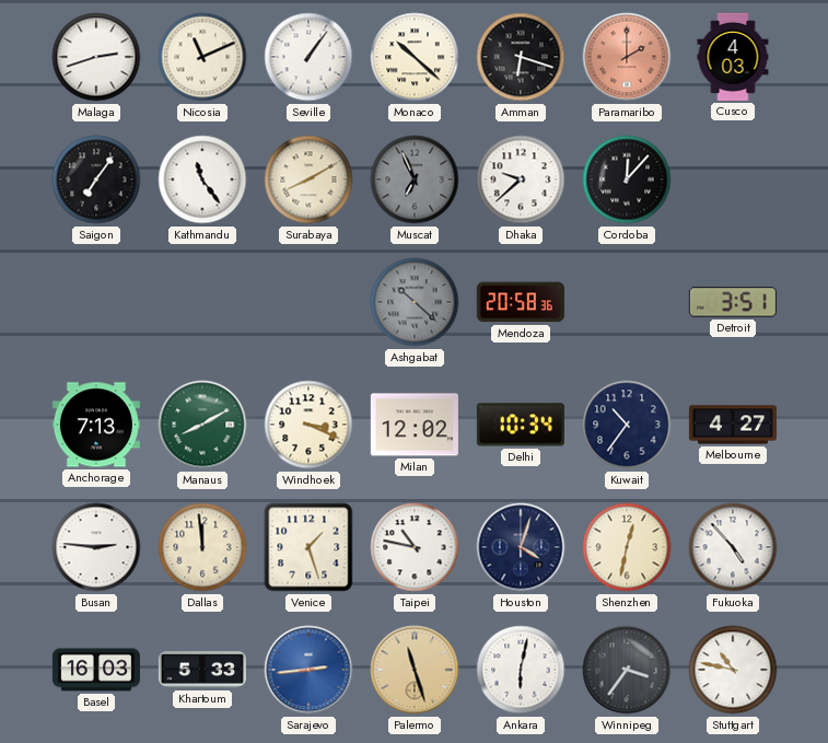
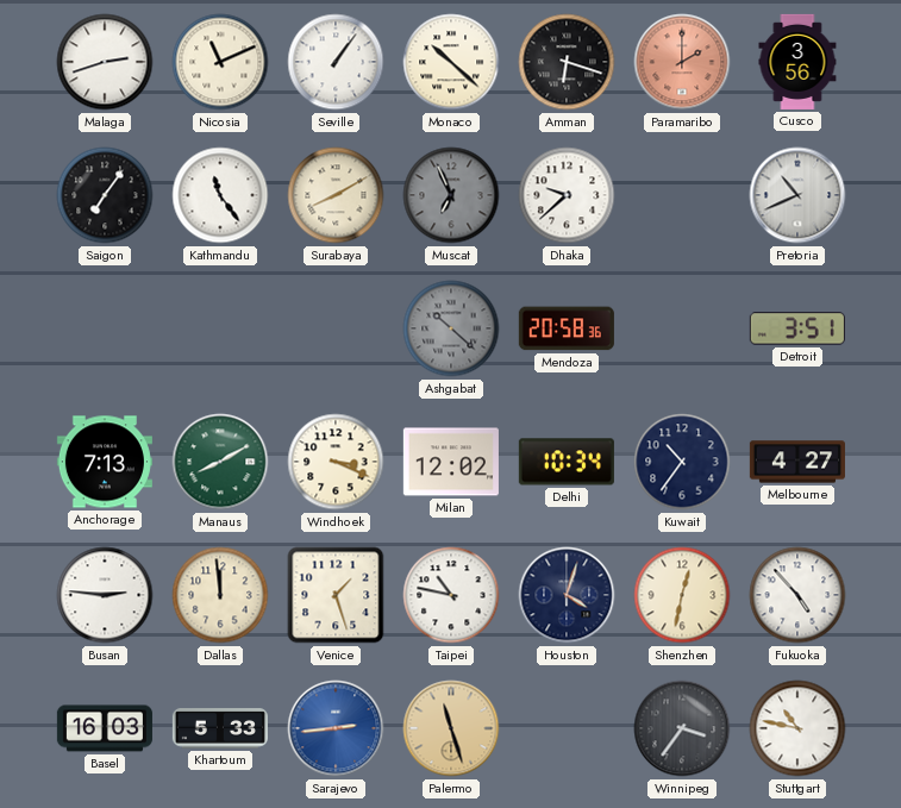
Cusco: 4:03 -> 3:56 (797, 62)
Cordoba: 12:07 -> none (627, 179)
Pretoria: none -> 10:41 (797, 195)
Ankara: 6:02 -> none (521, 670)
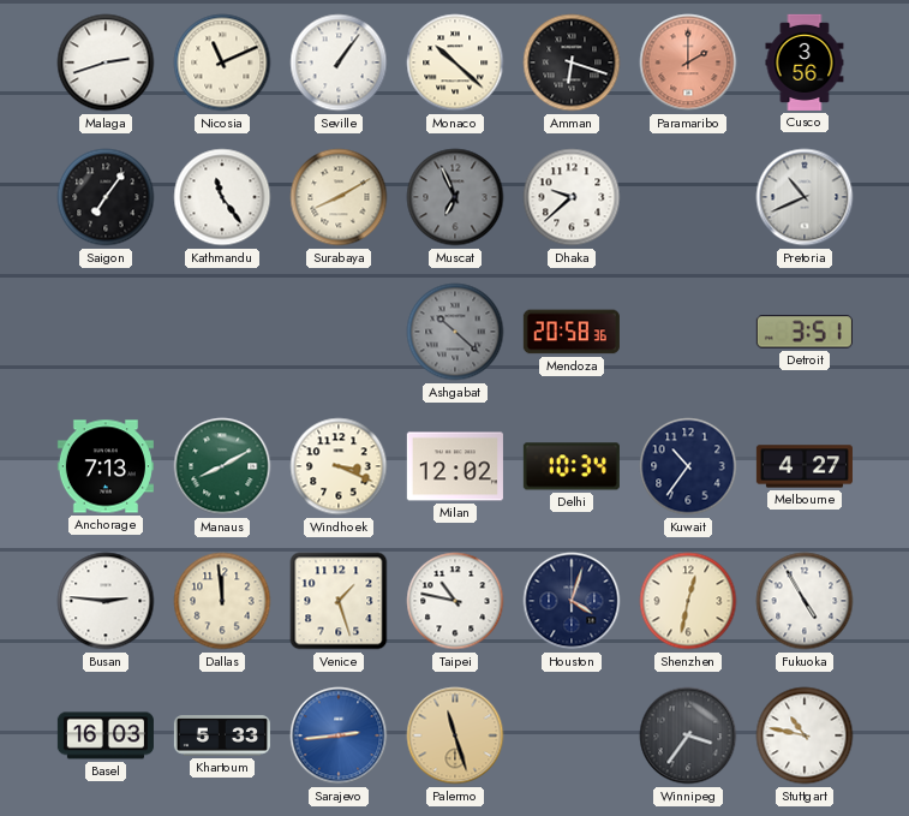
Fukuoka: 4:53 -> 4:55 (805, 601)
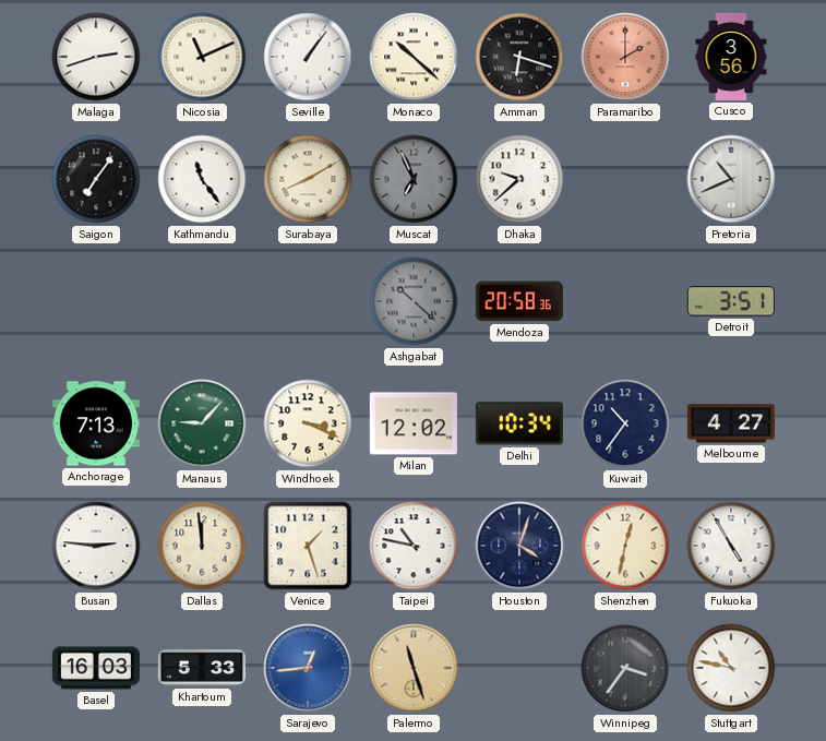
Manaus: 8:10 -> 9:07 (202, 423)
Sarajevo: 2:44 -> 12:44 (308, 668)
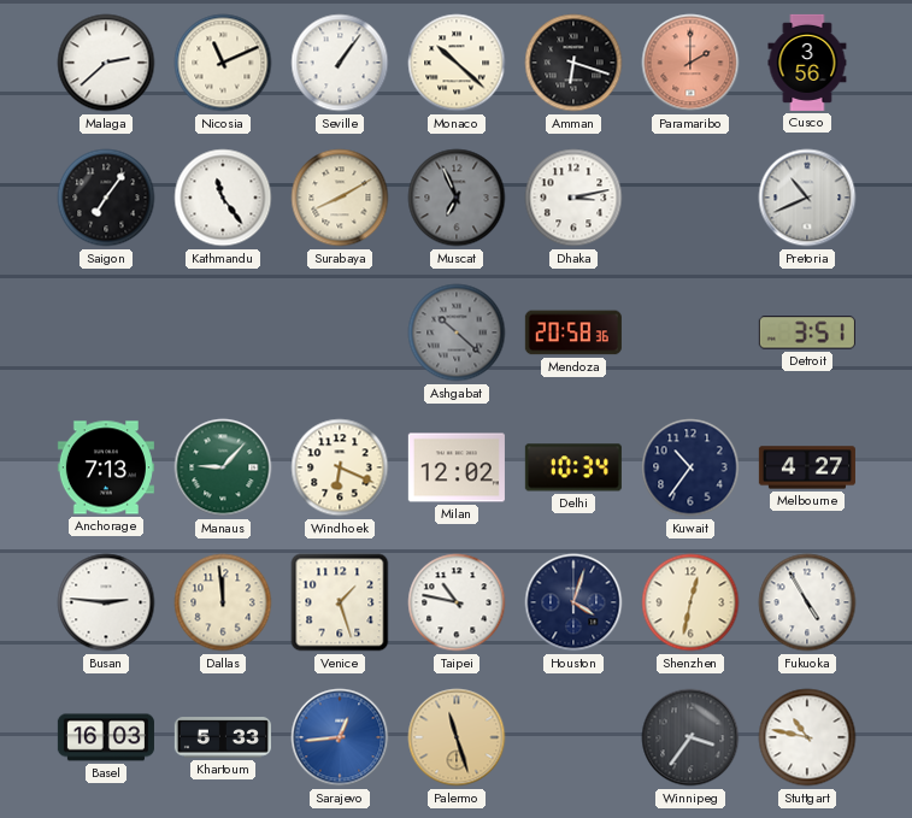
Malaga: 2:42 -> 2:38 (106, 63)
Dhaka: 9:38 -> 3:13 (573, 198)
Windhoek: 3:19 -> 6:19 (340, 467)
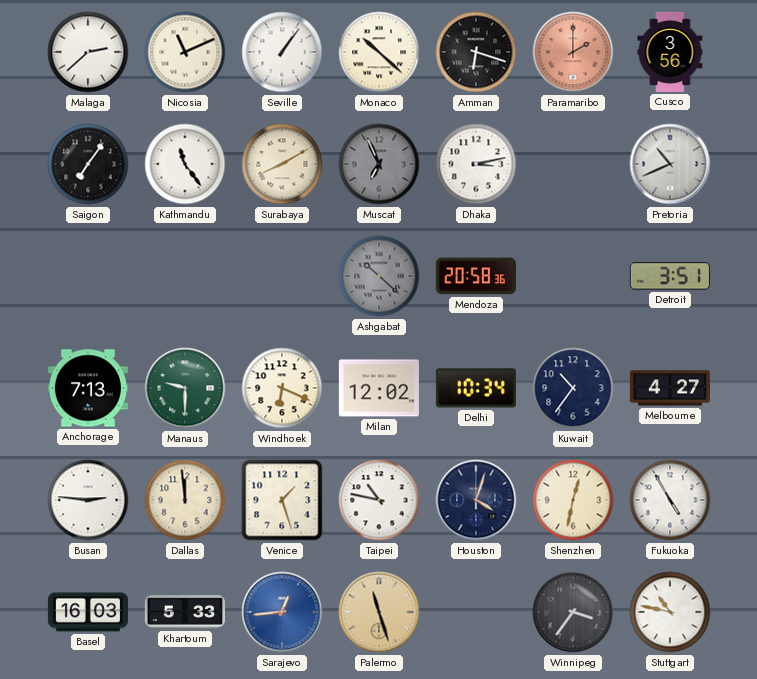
Manaus: 9:07 -> 9:30 (185, 388)
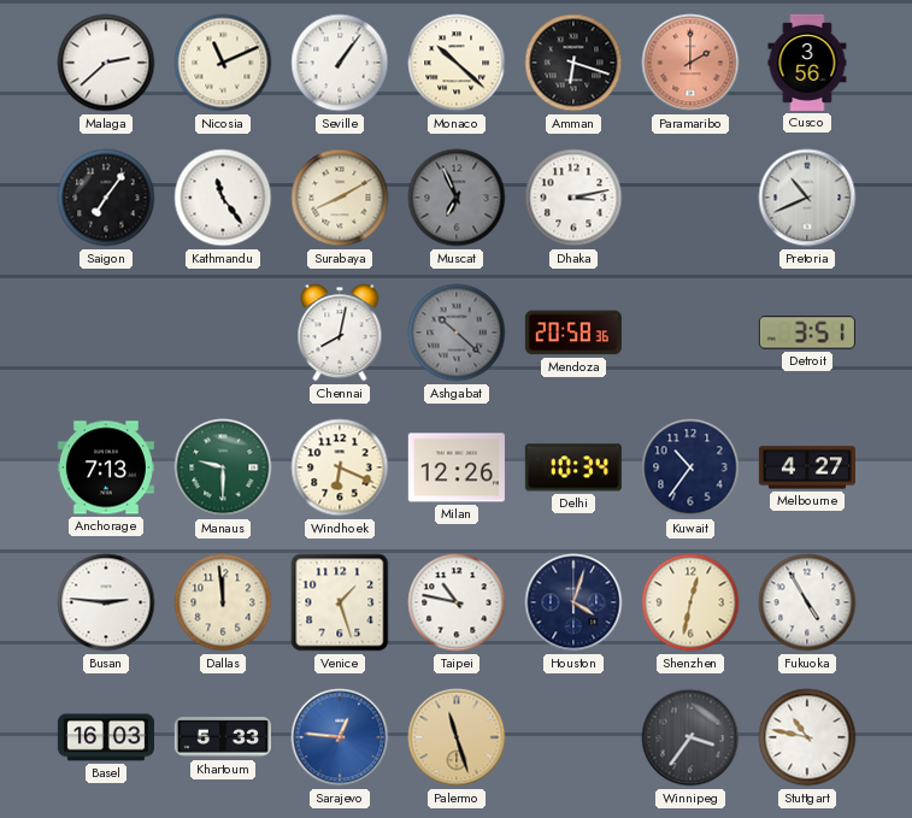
Chennai: none -> 8:02 (340, 333)
Milan: 12:02 -> 12:26 (457, 467)
Sarajevo: 12:44 -> 12:46 (340, 737)
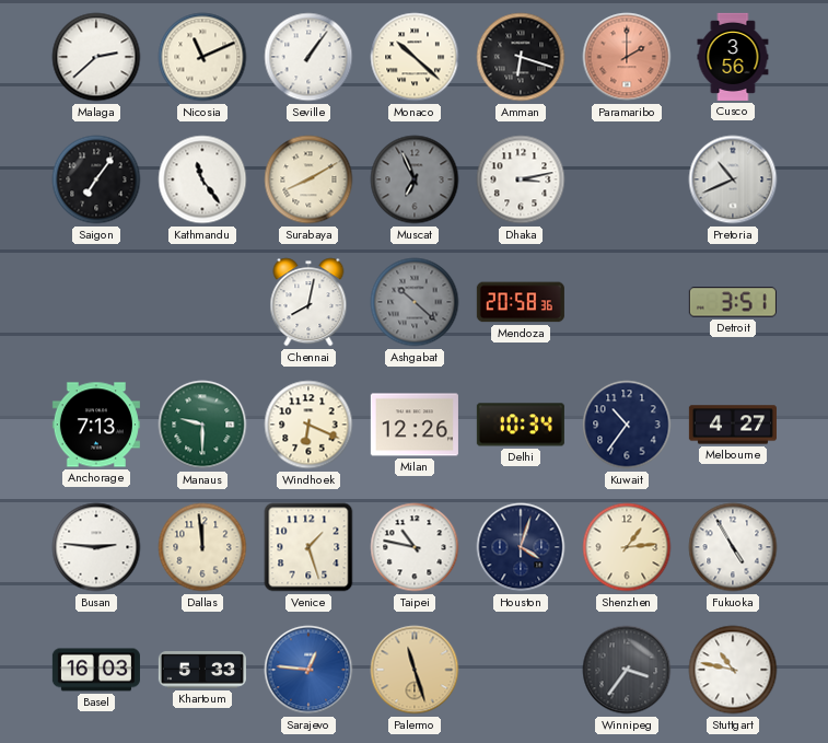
Shenzhen: 12:32 -> 1:14 (627, 547)
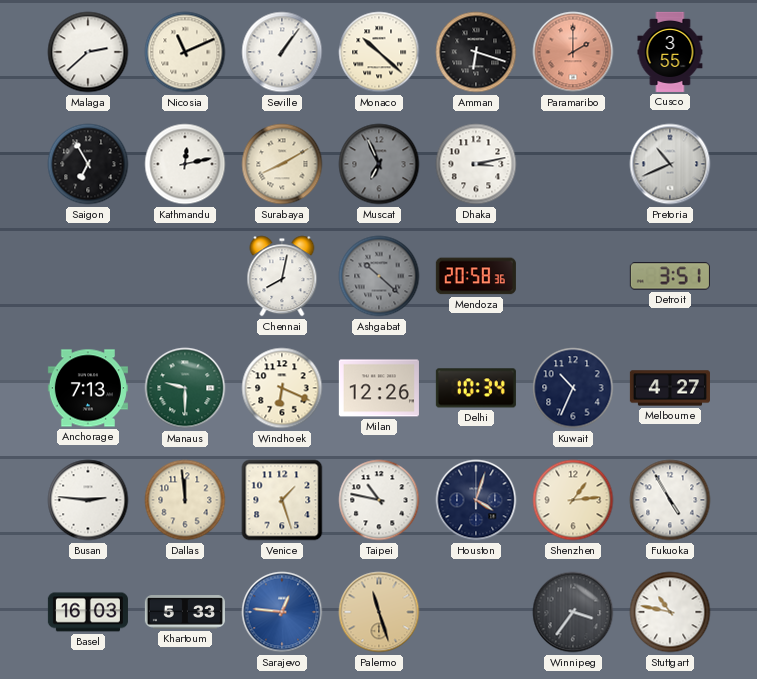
Cusco: 3:56 -> 3:55 (670, 52)
Saigon: 7:06 -> 6:55 (88, 164)
Kathmandu: 11:24 -> 12:13 (185, 164)
Kuwait: 10:36 -> 10:34 (573, 388)
